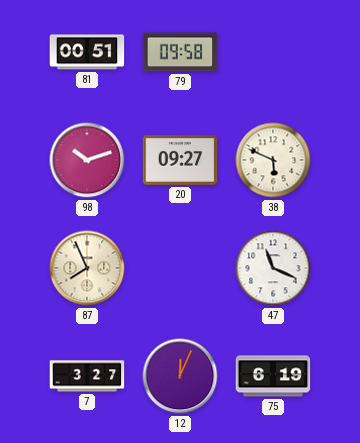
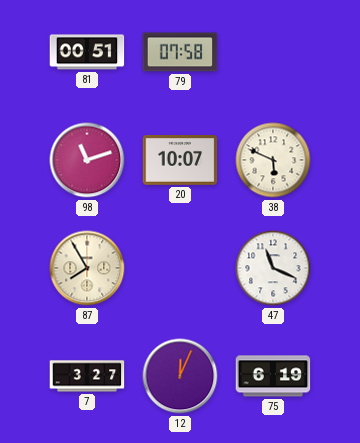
79: 09:58 -> 07:58 (180, 52)
98: 10:12 -> 11:12 (87, 160)
20: 09:27 -> 10:07 (180, 161)
87: 7:56 -> 7:55 (87, 268)
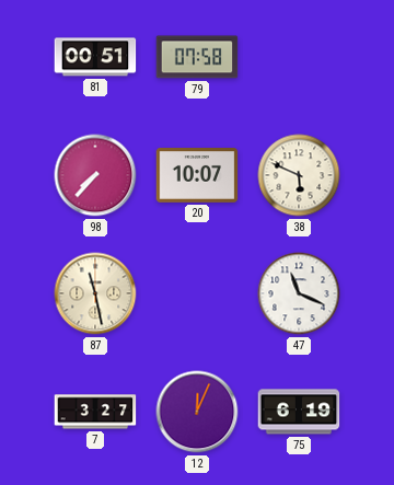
98: 11:12 -> 7:37 (95, 175)
87: 7:55 -> 11:28 (95, 293)
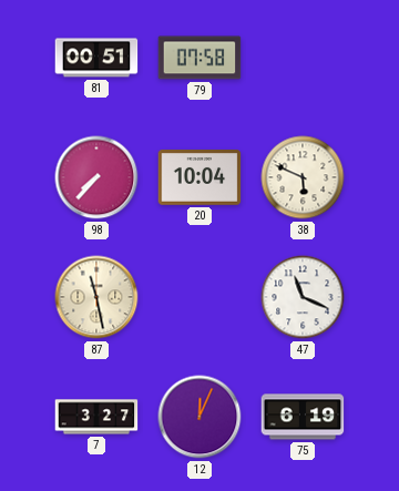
20: 10:07 -> 10:04 (199, 178)
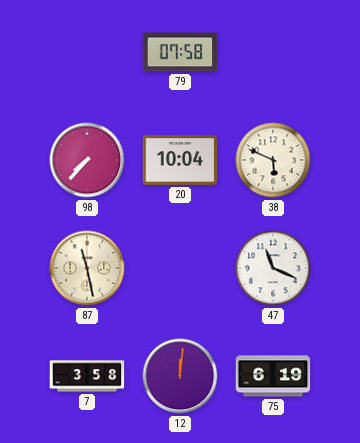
81: 00:51 -> none (96, 58)
7: 3:27 -> 3:58 (87, 376)
12: 12:04 -> 12:01 (180, 376)
